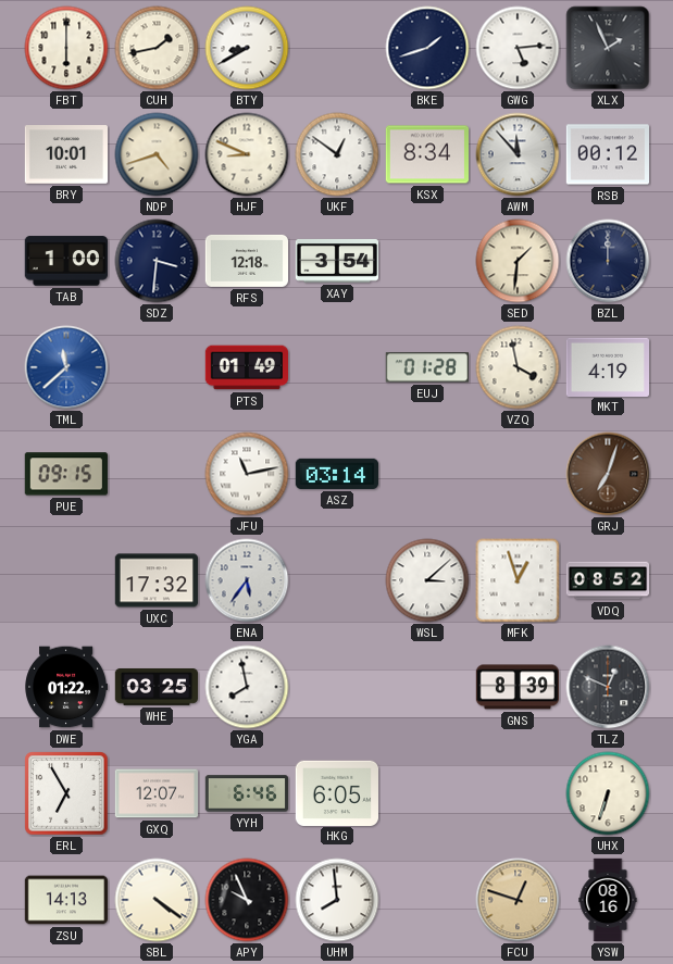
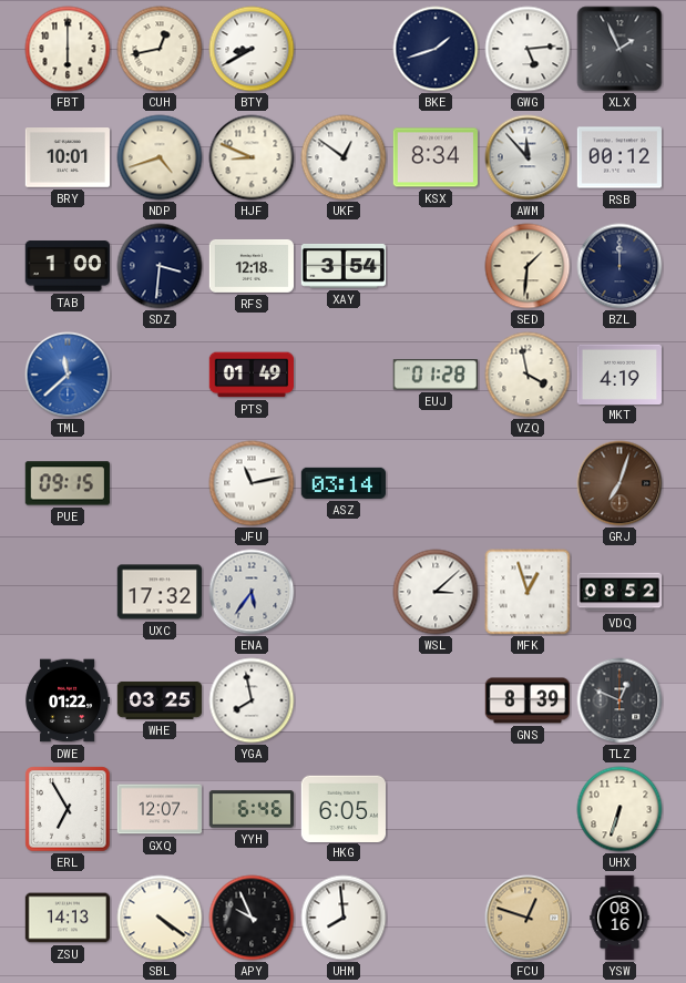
CUH: 1:43 -> 12:43 (160, 49)
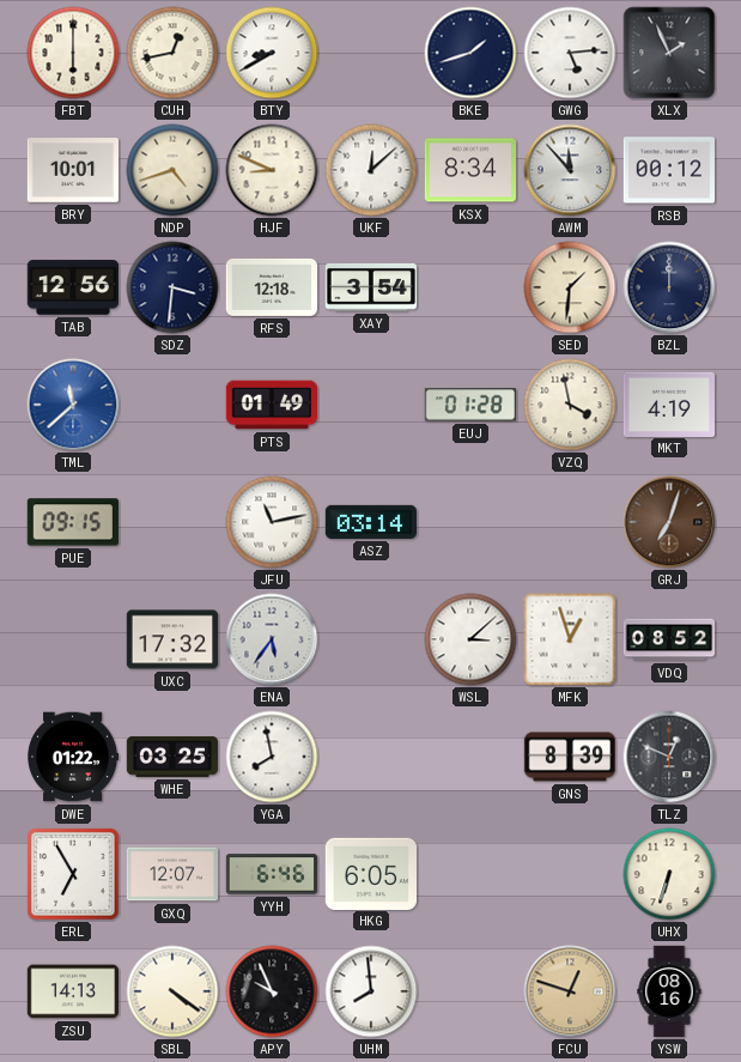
UKF: 12:51 -> 12:08 (371, 170)
TAB: 1:00 -> 12:56 (72, 287)
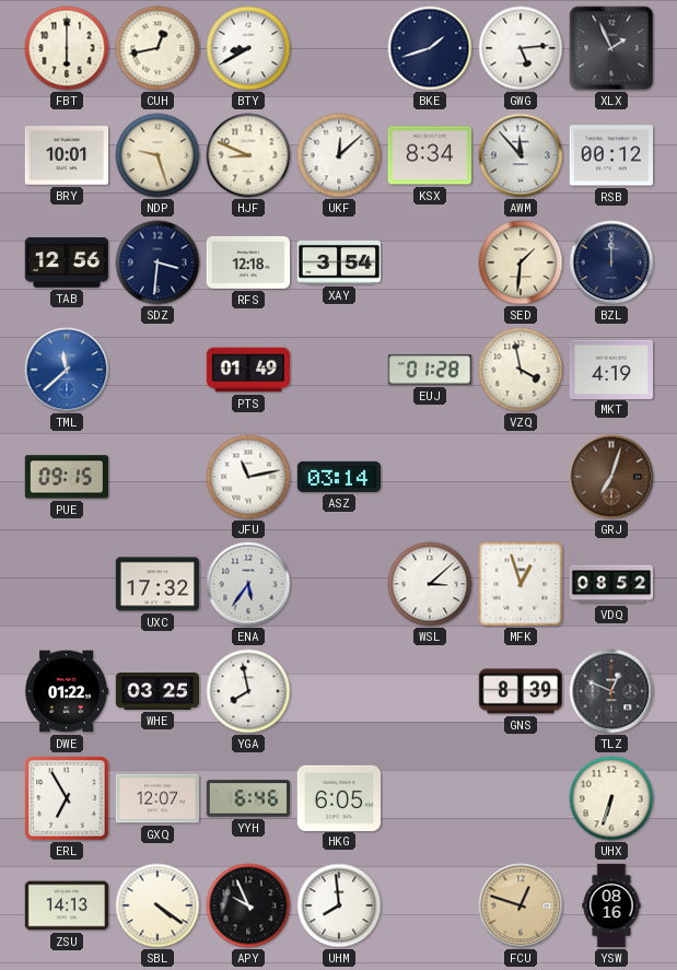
NDP: 4:42 -> 9:27 (157, 155)
